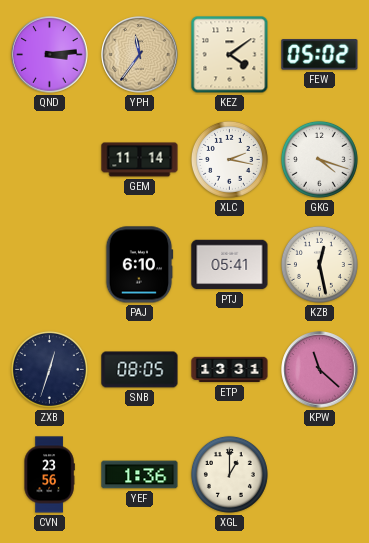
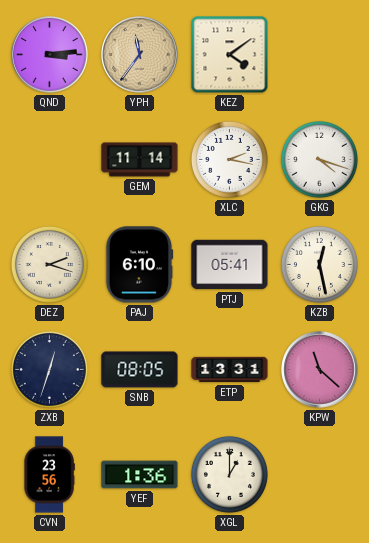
FEW: 05:02 -> none (320, 55)
DEZ: none -> 2:18 (49, 264)
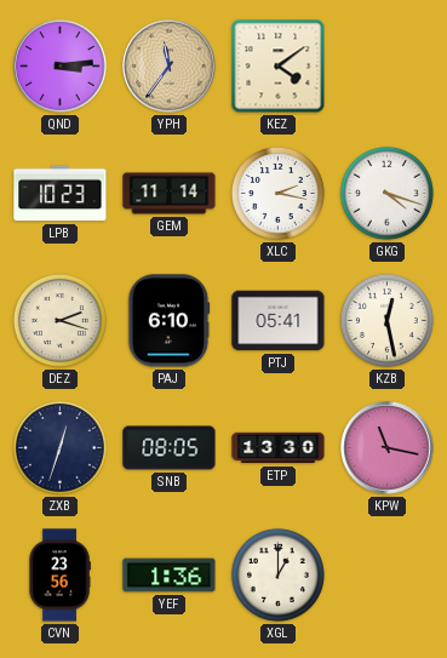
LPB: none -> 10:23 (61, 194)
ETP: 13:31 -> 13:30 (279, 448)
KPW: 11:22 -> 11:17 (388, 448)
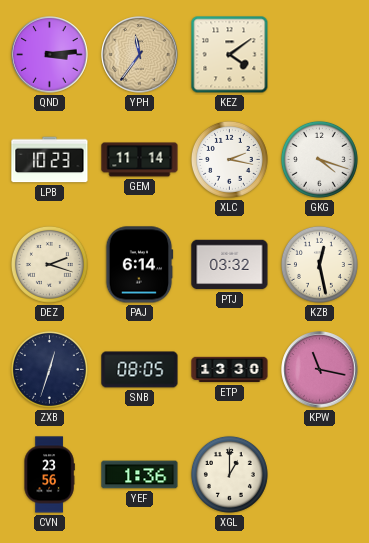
PAJ: 6:10 -> 6:14 (139, 265)
PTJ: 05:41 -> 03:32 (230, 265)
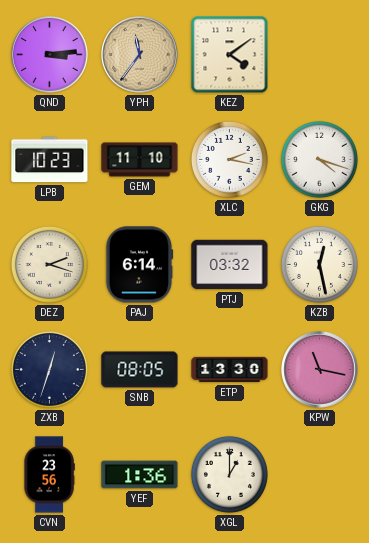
GEM: 11:14 -> 11:10 (140, 160)
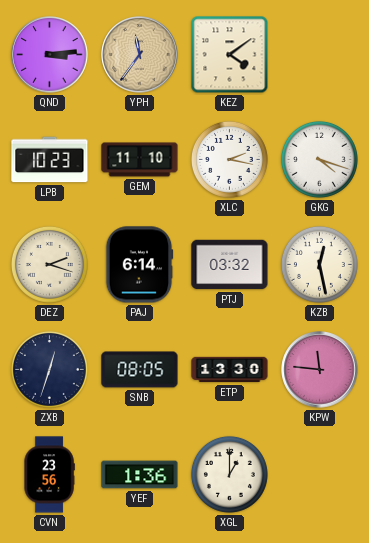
KPW: 11:17 -> 11:46 (320, 370)
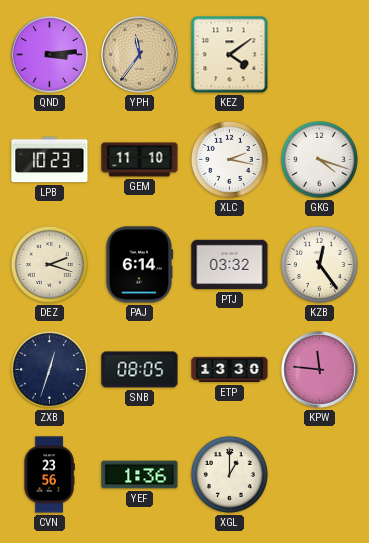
KZB: 12:28 -> 12:24 (319, 264)
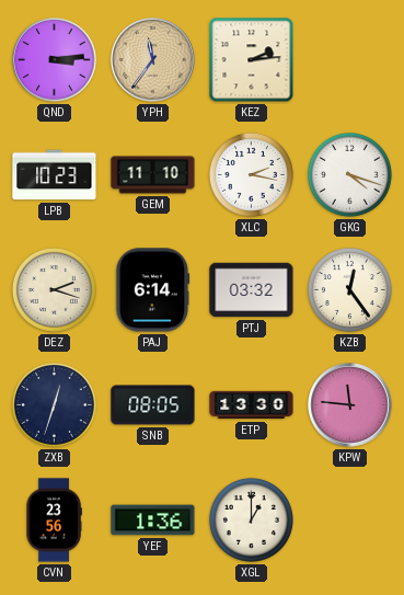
KEZ: 4:09 -> 2:14 (252, 60)
